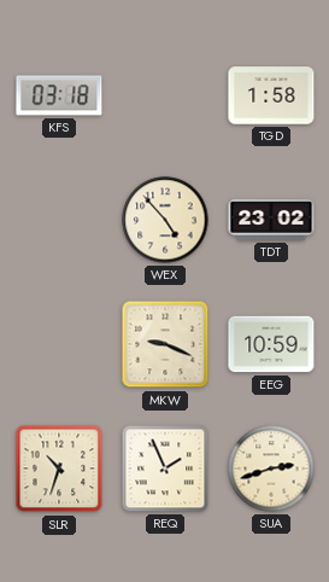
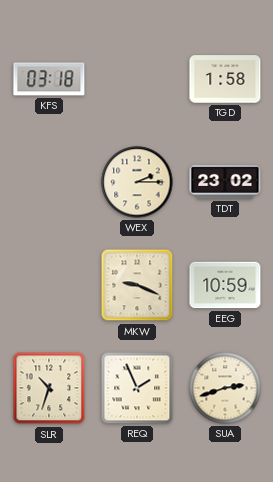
WEX: 4:53 -> 2:15 (137, 182)
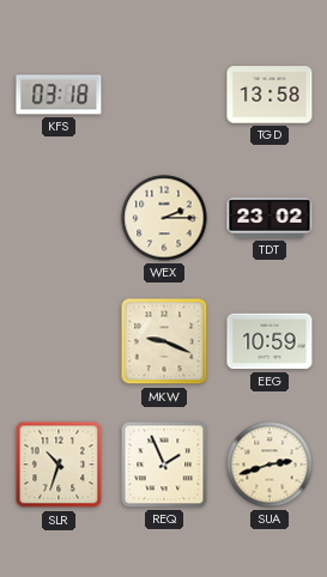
TGD: 1:58 -> 13:58 (270, 95)
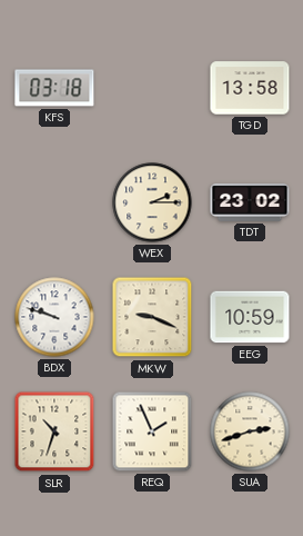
BDX: none -> 9:48 (54, 317)
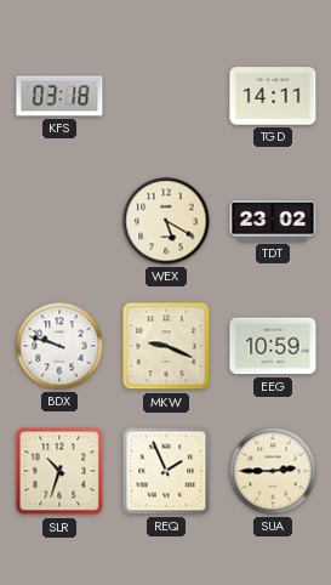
TGD: 13:58 -> 14:11 (273, 96)
WEX: 2:15 -> 5:20 (166, 221)
SUA: 2:42 -> 2:45 (273, 471)
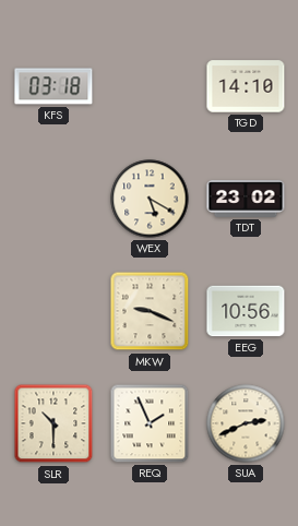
TGD: 14:11 -> 14:10 (246, 86)
BDX: 9:48 -> none (59, 346)
EEG: 10:59 -> 10:56 (246, 311)
SLR: 10:33 -> 10:30 (53, 423)
SUA: 2:45 -> 2:41 (246, 423)
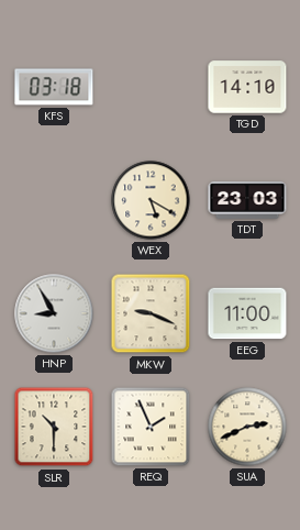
TDT: 23:02 -> 23:03 (247, 200)
HNP: none -> 8:55 (54, 313)
EEG: 10:56 -> 11:00 (247, 313)
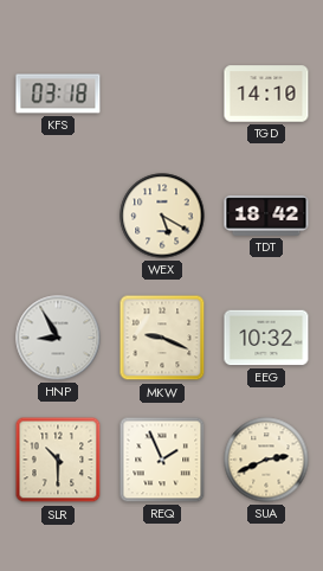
TDT: 23:03 -> 18:42 (266, 216)
EEG: 11:00 -> 10:32 (266, 338)
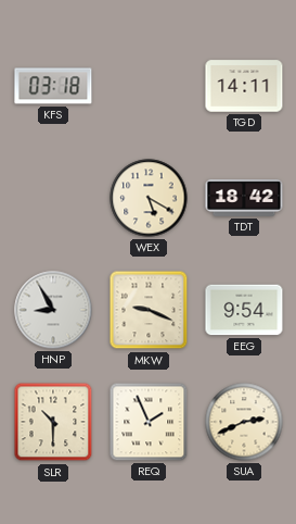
TGD: 14:10 -> 14:11 (244, 86)
EEG: 10:32 -> 9:54 (244, 310)
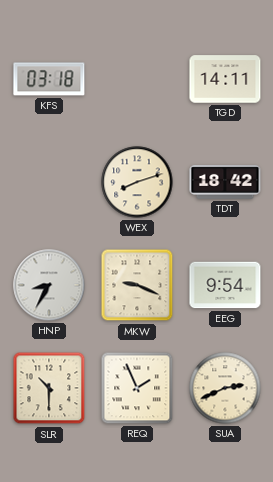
WEX: 5:20 -> 8:12 (137, 182)
HNP: 8:55 -> 8:35 (49, 285)
